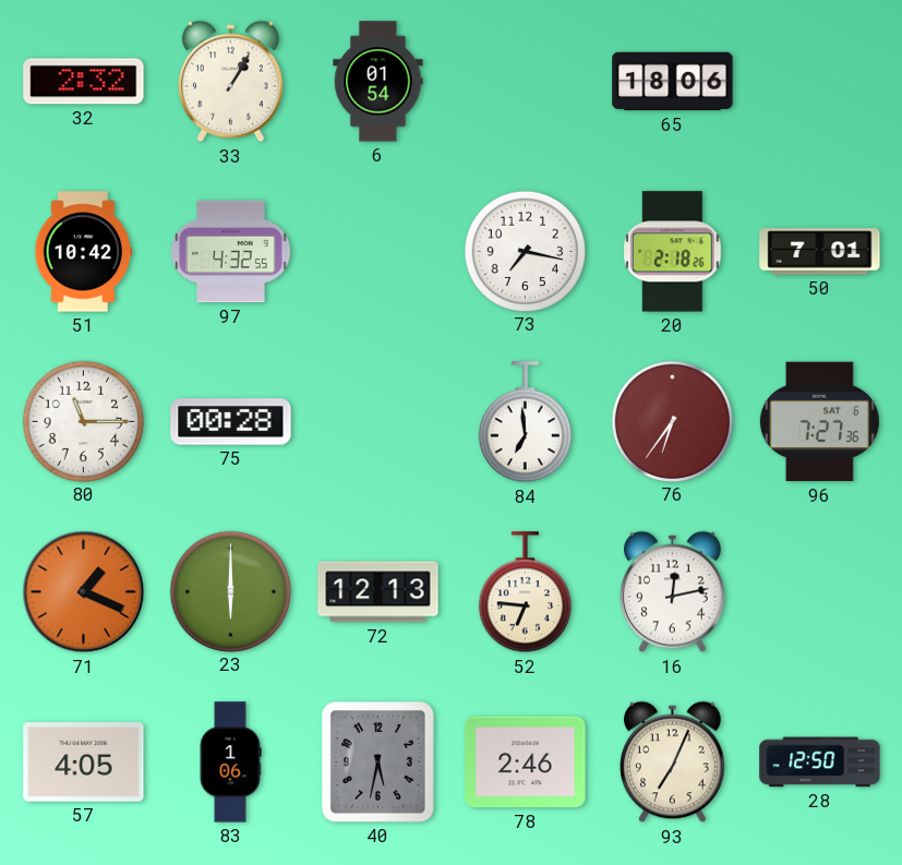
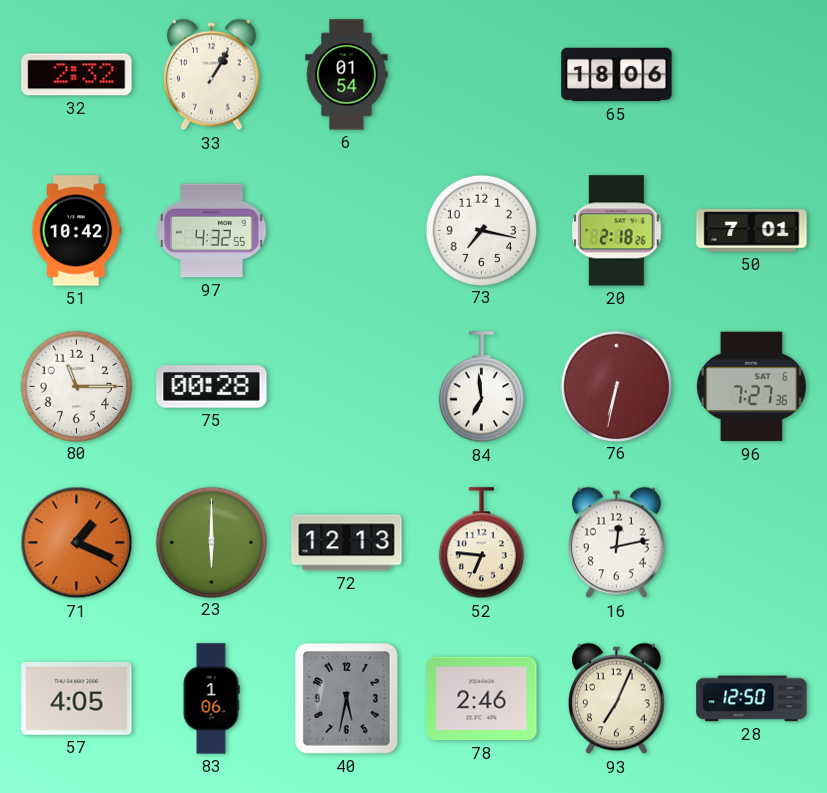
76: 6:36 -> 6:32 (616, 386)
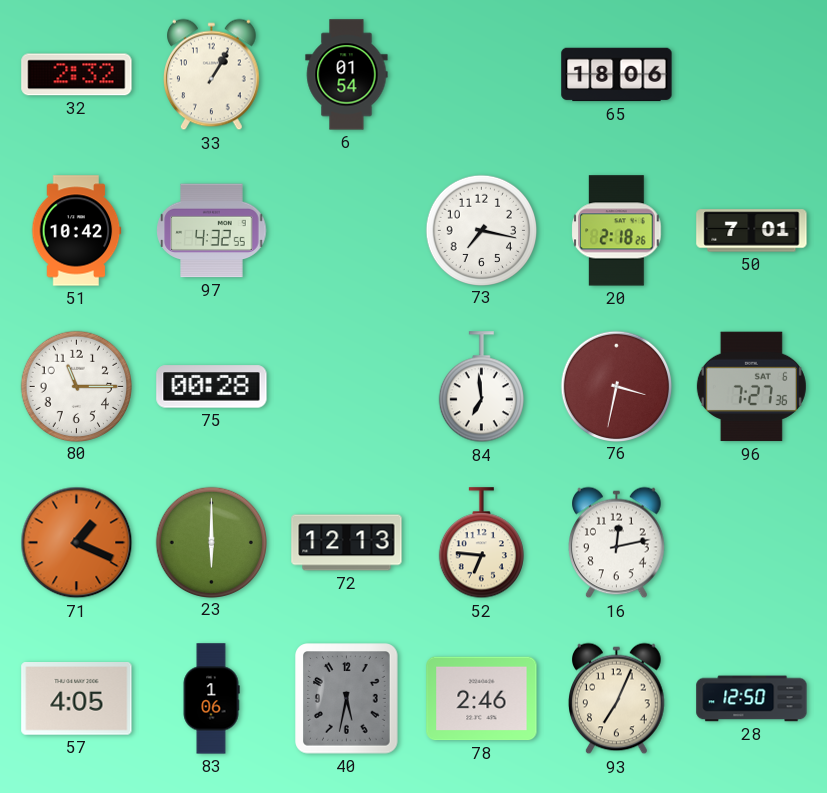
76: 6:32 -> 3:32 (616, 386)
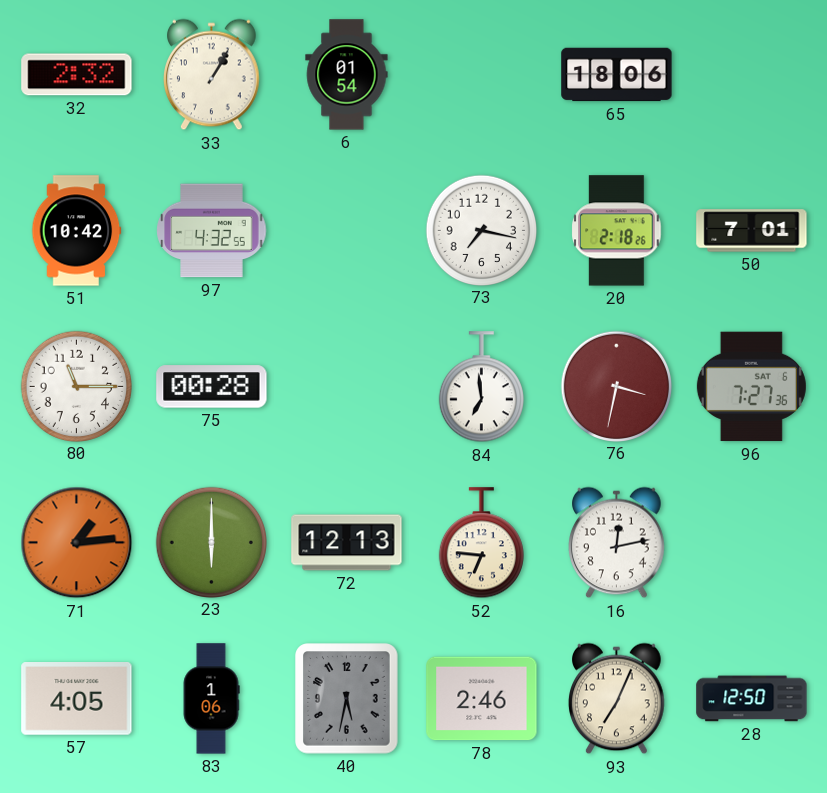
71: 1:19 -> 1:14 (77, 543)
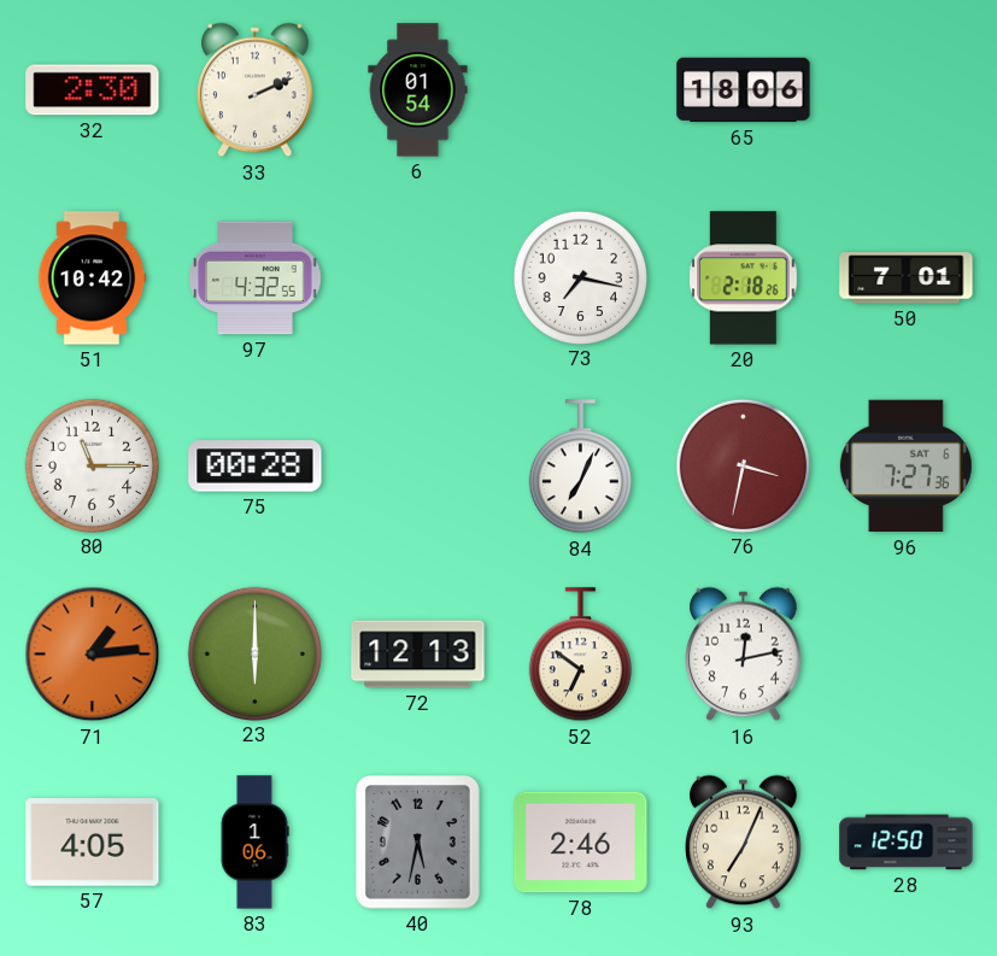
32: 2:32 -> 2:30 (93, 90)
33: 1:05 -> 2:11 (256, 90)
84: 6:59 -> 7:04 (580, 467)
52: 6:46 -> 6:51 (580, 655)
